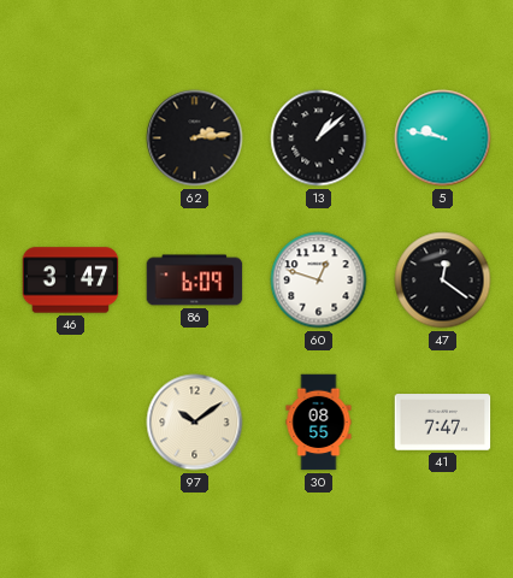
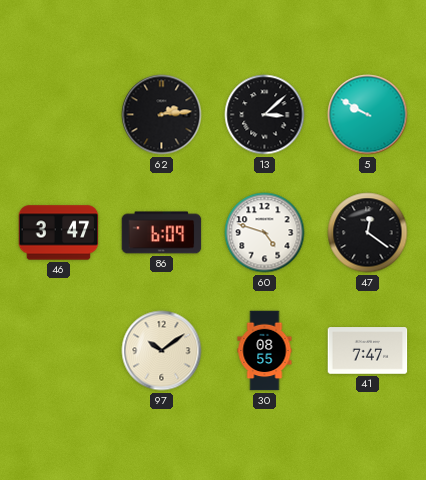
13: 1:08 -> 3:08 (265, 115)
5: 9:47 -> 9:50 (368, 115)
60: 12:48 -> 4:48 (265, 233)
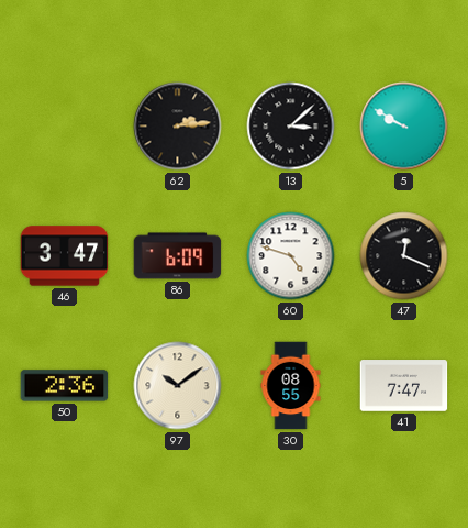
47: 12:21 -> 12:19 (404, 256)
50: none -> 2:36 (65, 386)
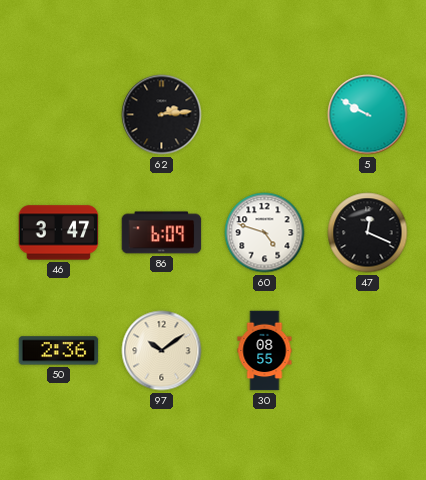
13: 3:08 -> none (291, 127)
41: 7:47 -> none (404, 386)
